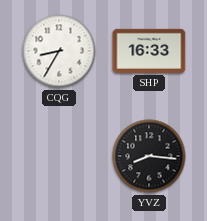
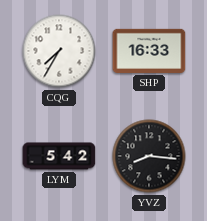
CQG: 8:35 -> 7:35 (59, 51)
LYM: none -> 5:42 (59, 156)
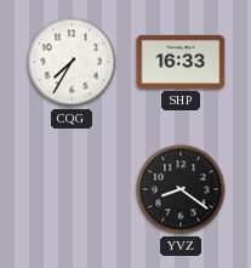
LYM: 5:42 -> none (59, 156)
YVZ: 8:16 -> 8:21 (181, 189)
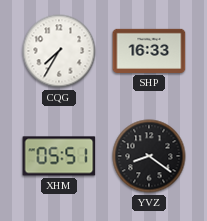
XHM: none -> 05:51 (59, 156)
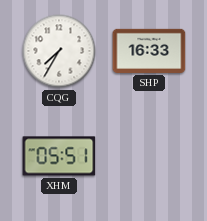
YVZ: 8:21 -> none (149, 156)
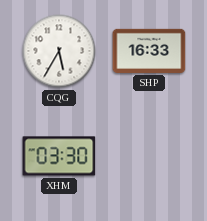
CQG: 7:35 -> 5:35 (59, 51)
XHM: 05:51 -> 03:30 (59, 156)
